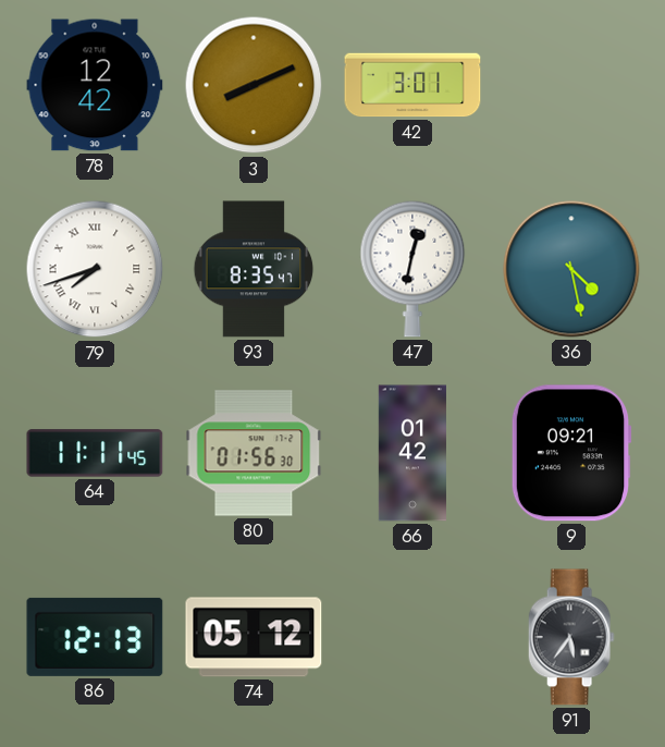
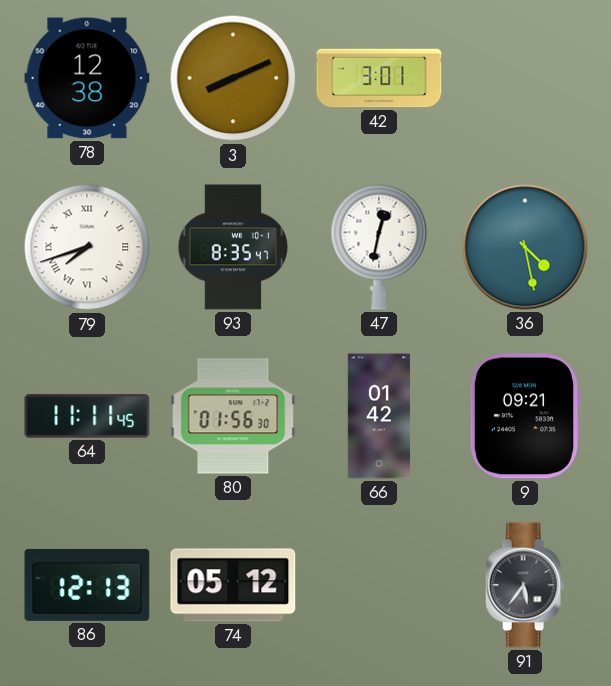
78: 12:42 -> 12:38 (87, 78)
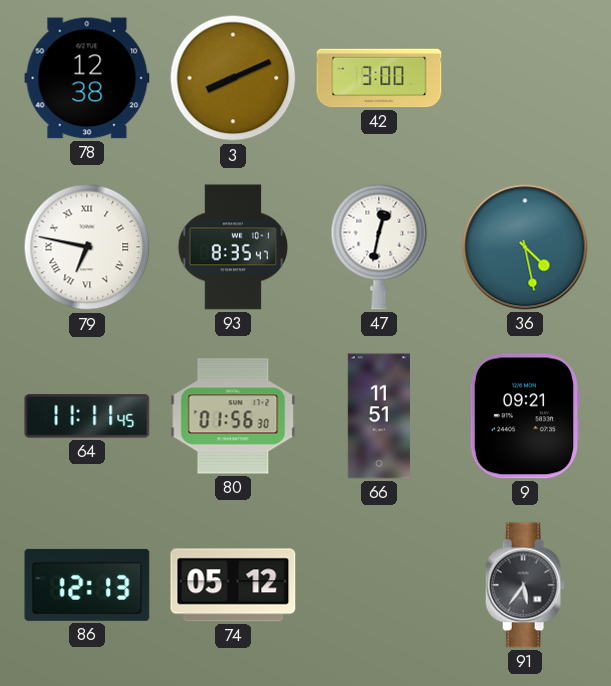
42: 3:01 -> 3:00 (379, 78)
79: 7:42 -> 6:47 (87, 247)
66: 01:42 -> 11:51 (379, 416)
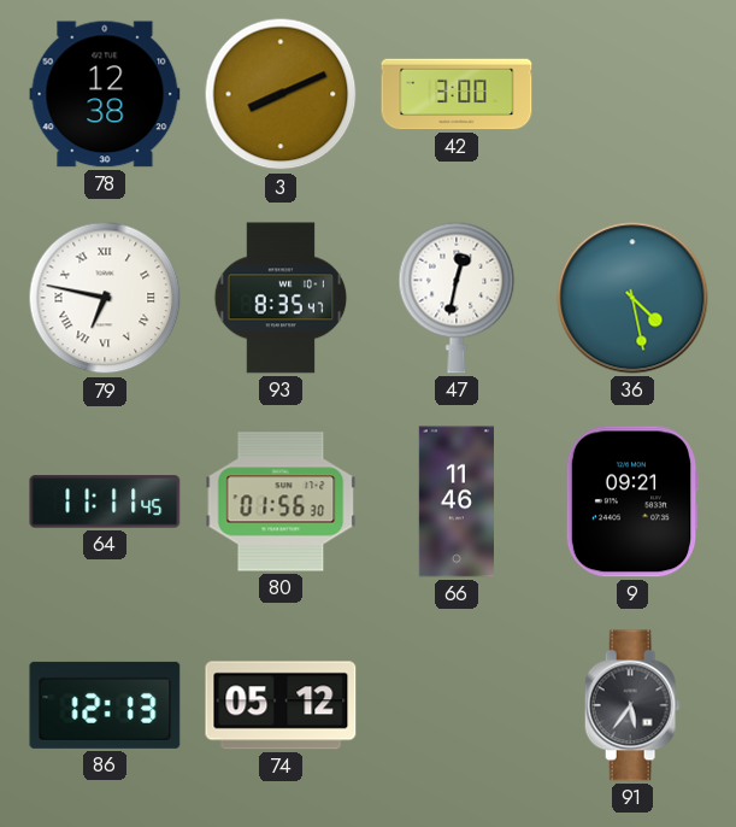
66: 11:51 -> 11:46 (457, 502)
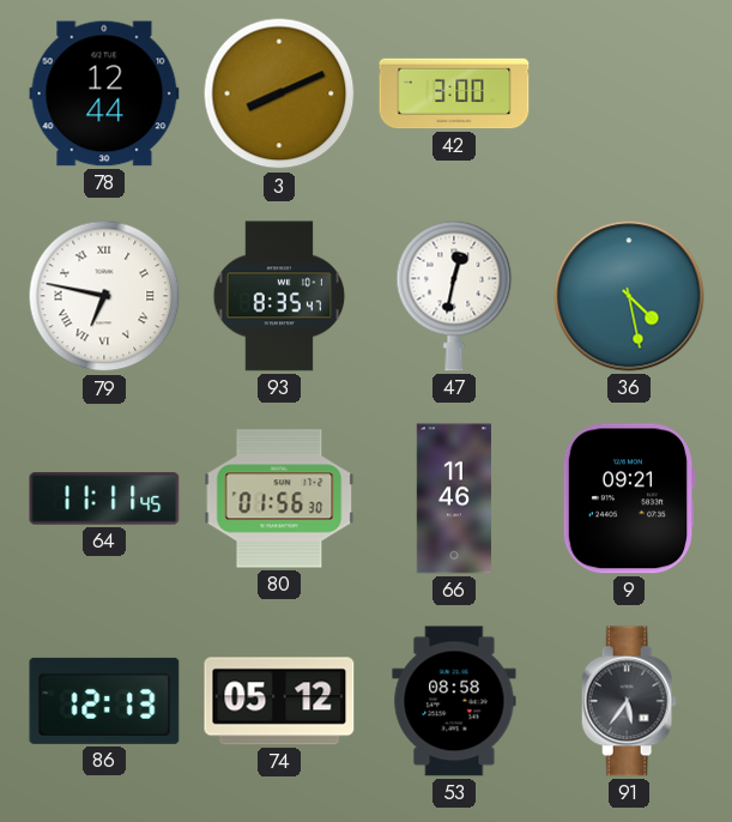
78: 12:38 -> 12:44 (104, 93)
53: none -> 08:58 (454, 701)
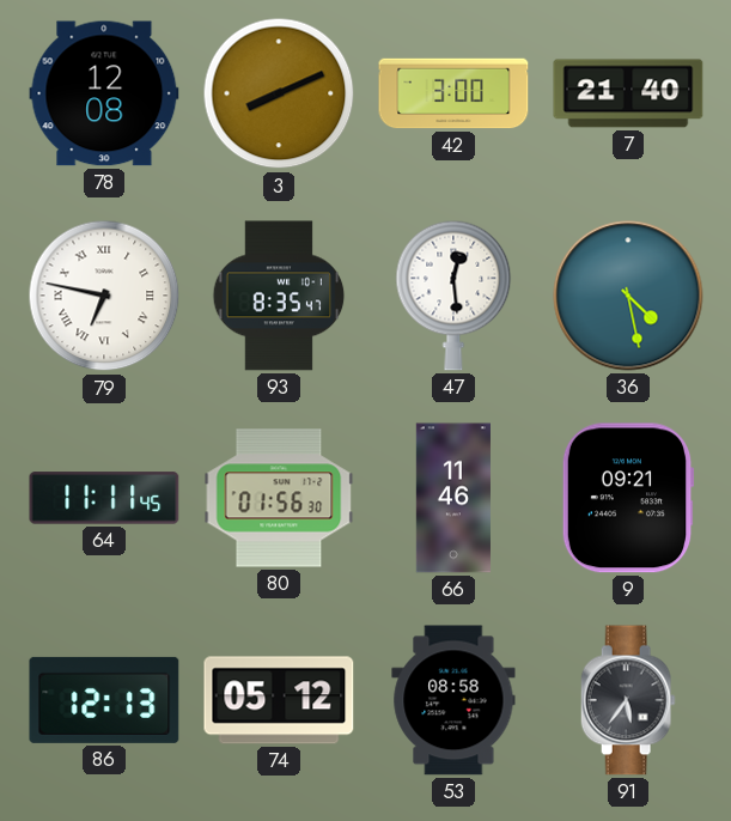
78: 12:44 -> 12:08 (104, 93)
7: none -> 21:40 (628, 93)
47: 12:32 -> 12:29 (453, 296)
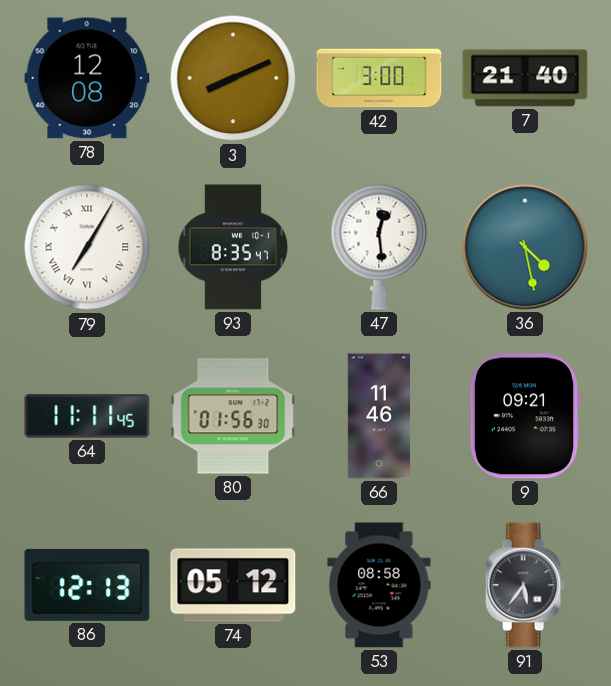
79: 6:47 -> 7:05 (87, 247)
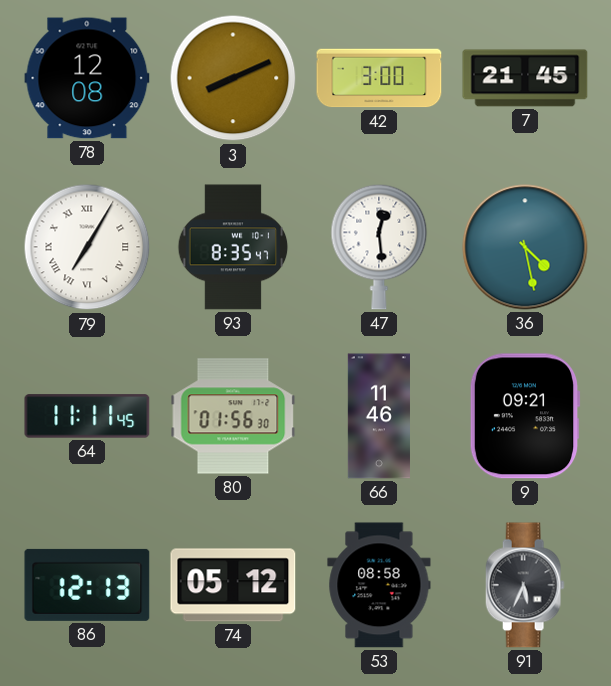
7: 21:40 -> 21:45 (525, 78)
91: 5:36 -> 5:34 (525, 585)
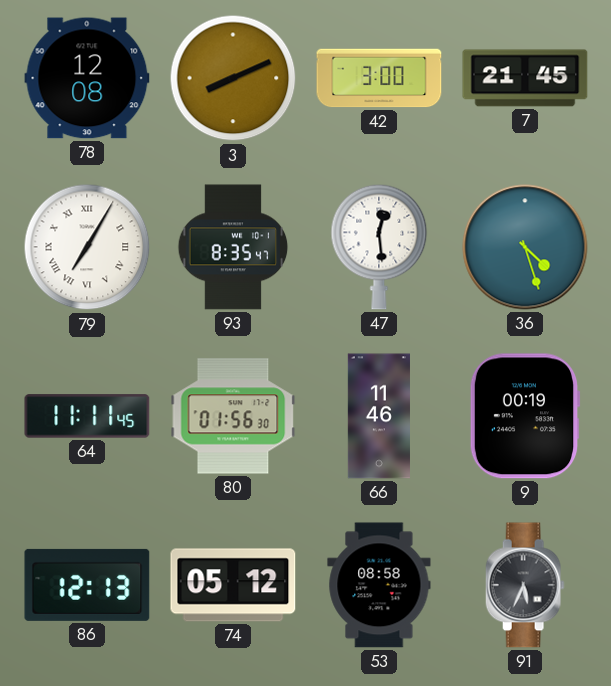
36: 4:28 -> 4:27 (525, 247)
9: 09:21 -> 00:19 (525, 416)
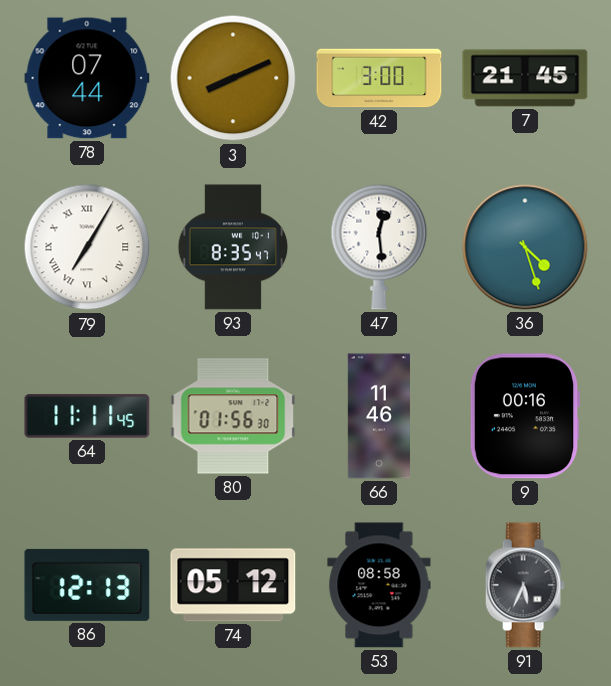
78: 12:08 -> 07:44 (87, 78)
9: 00:19 -> 00:16 (525, 416)
